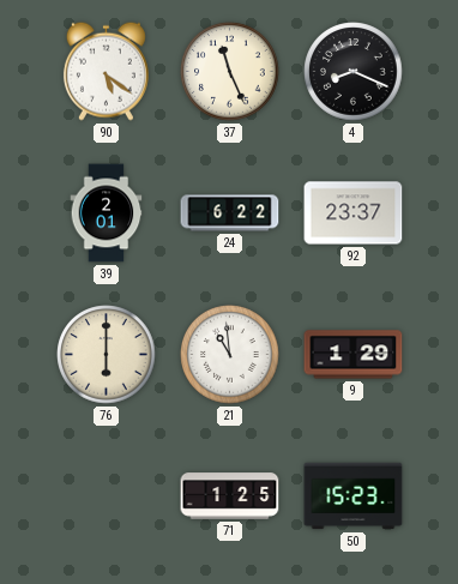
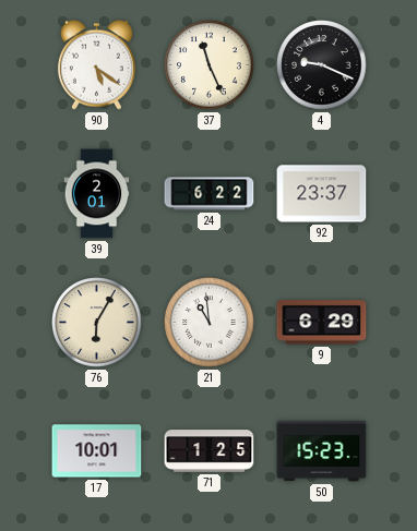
4: 8:19 -> 9:19 (322, 65)
76: 6:00 -> 6:05 (97, 323)
9: 1:29 -> 6:29 (322, 323)
17: none -> 10:01 (97, 451)
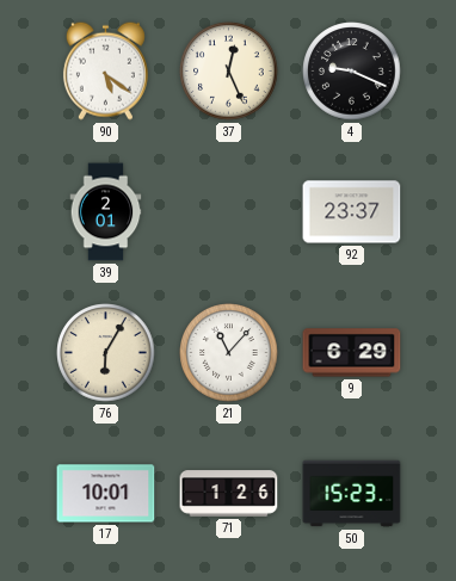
37: 11:26 -> 12:26 (229, 72)
24: 6:22 -> none (210, 194)
21: 10:59 -> 11:07 (229, 353)
71: 1:25 -> 1:26 (229, 494)
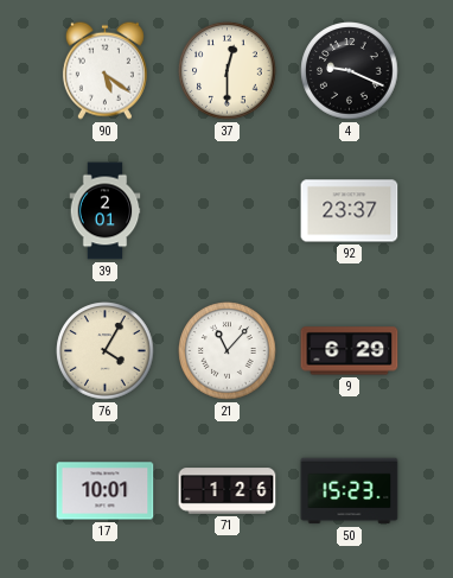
37: 12:26 -> 12:30 (228, 71)
76: 6:05 -> 4:05 (106, 351)
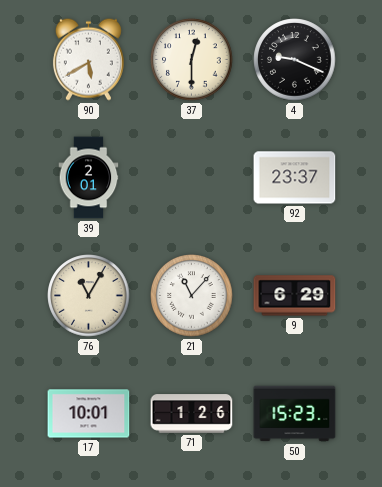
90: 5:21 -> 5:40 (88, 59)
76: 4:05 -> 11:05 (89, 296)
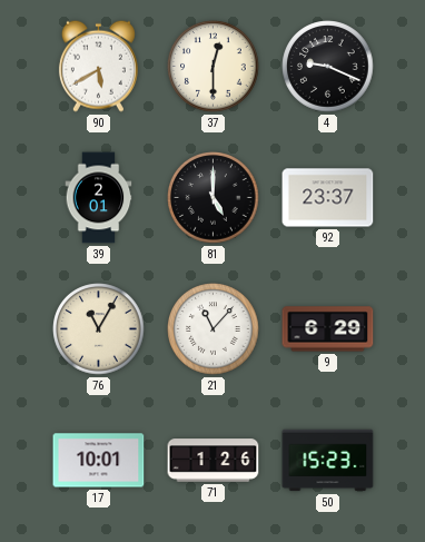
81: none -> 5:00 (214, 198)
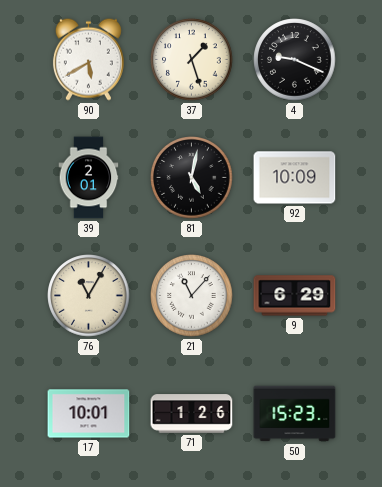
37: 12:30 -> 1:27 (192, 60)
81: 5:00 -> 5:02 (192, 178)
92: 23:37 -> 10:09 (295, 178)
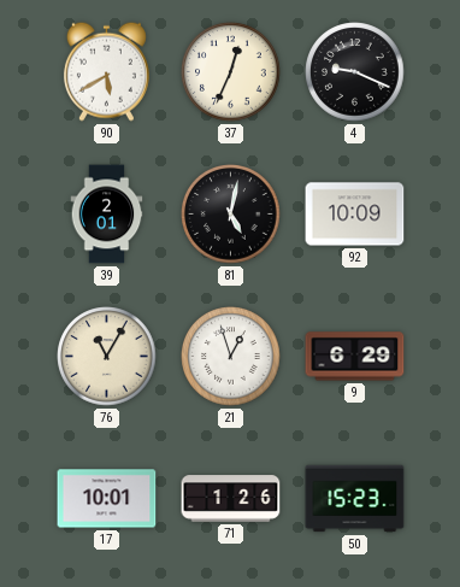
37: 1:27 -> 12:34 (231, 72)
21: 11:07 -> 12:57 (231, 357)
